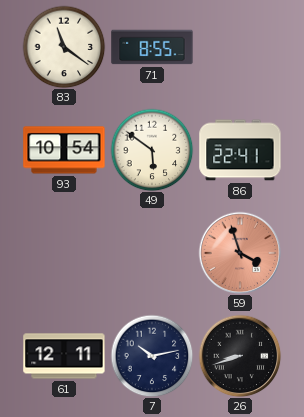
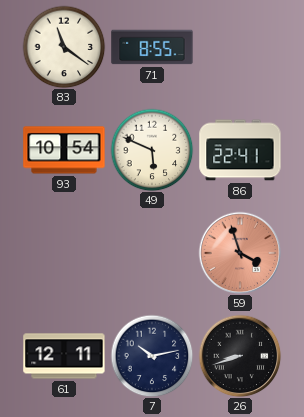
49: 5:51 -> 5:49 (152, 150)
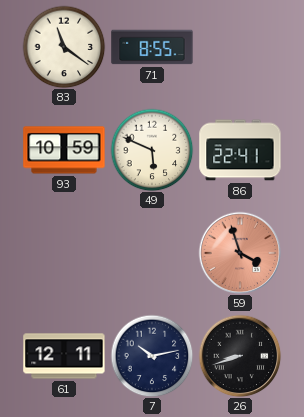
93: 10:54 -> 10:59 (64, 150)
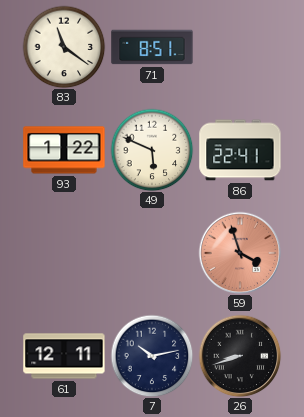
71: 8:55 -> 8:51 (152, 47)
93: 10:59 -> 1:22 (64, 150)
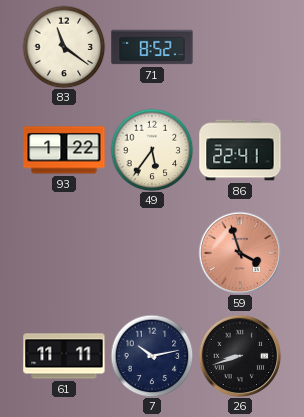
71: 8:51 -> 8:52 (152, 47)
49: 5:49 -> 5:36 (152, 150)
61: 12:11 -> 11:11 (64, 356)
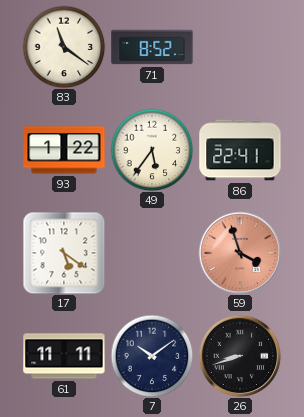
17: none -> 5:21 (64, 253)
7: 10:13 -> 10:09 (152, 356)
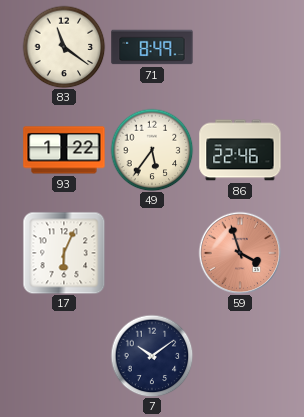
71: 8:52 -> 8:49 (152, 47)
86: 22:41 -> 22:46 (240, 150)
17: 5:21 -> 6:04 (64, 253)
61: 11:11 -> none (64, 356)
26: 8:42 -> none (240, 356)
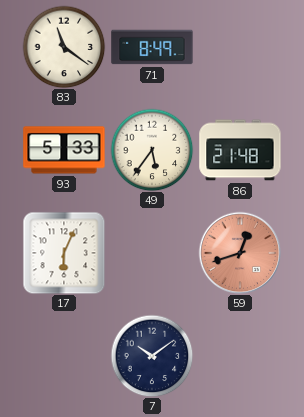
93: 1:22 -> 5:33 (64, 150)
86: 22:46 -> 21:48 (240, 150)
59: 3:57 -> 12:42 (240, 253)
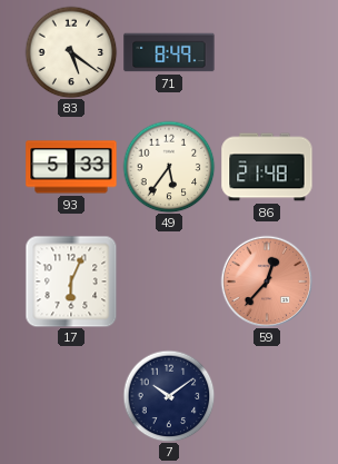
83: 11:21 -> 5:21 (71, 52)
59: 12:42 -> 12:37 (267, 282)
